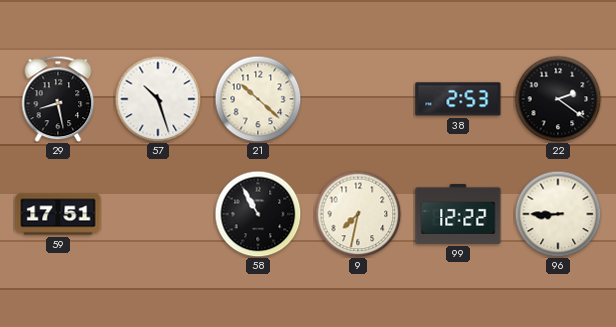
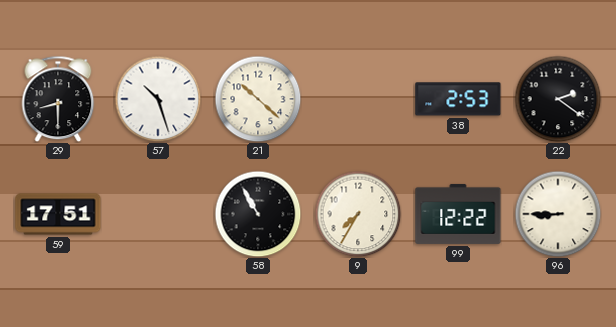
29: 8:28 -> 8:30 (58, 99)
9: 7:32 -> 7:35 (358, 214)
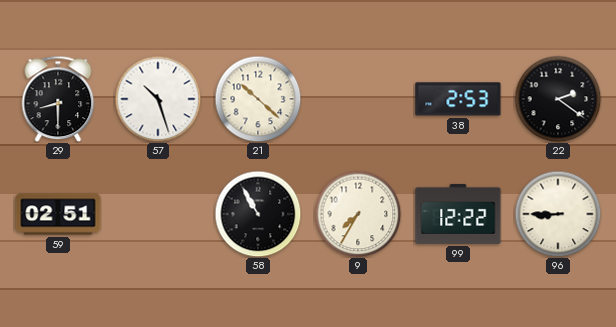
59: 17:51 -> 02:51 (58, 214)
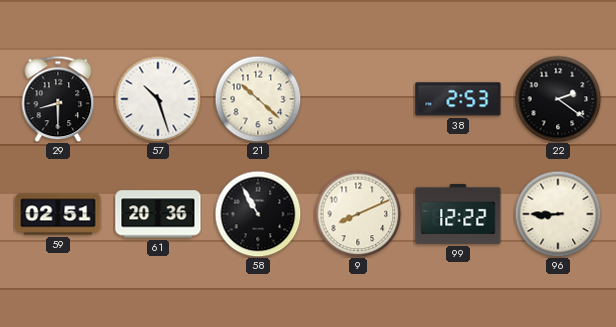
61: none -> 20:36 (158, 214)
9: 7:35 -> 8:11 (358, 214)
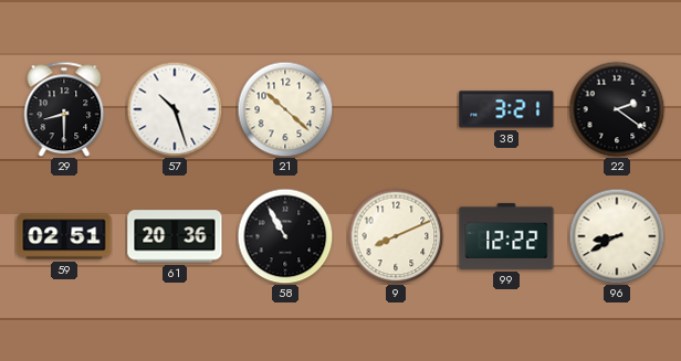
38: 2:53 -> 3:21 (506, 109)
96: 8:45 -> 8:40 (617, 236)
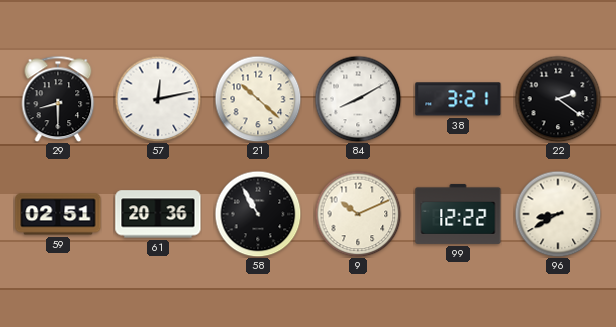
57: 10:27 -> 12:13 (158, 99)
84: none -> 8:10 (358, 99)
9: 8:11 -> 10:11 (358, 214)
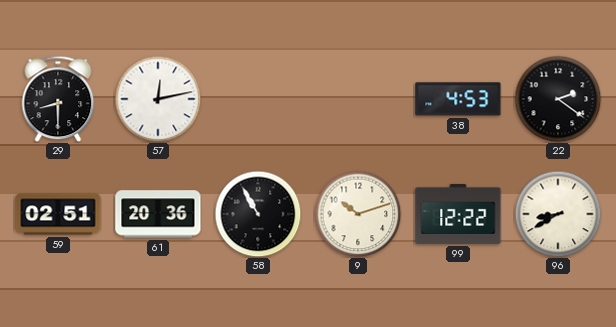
21: 10:22 -> none (258, 99)
84: 8:10 -> none (358, 99)
38: 3:21 -> 4:53 (458, 99)
9: 10:11 -> 10:12 (358, 214)
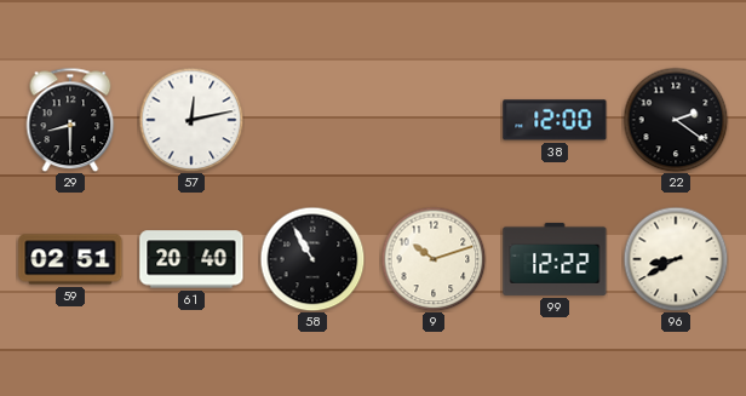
38: 4:53 -> 12:00 (555, 120)
61: 20:36 -> 20:40 (191, 259)
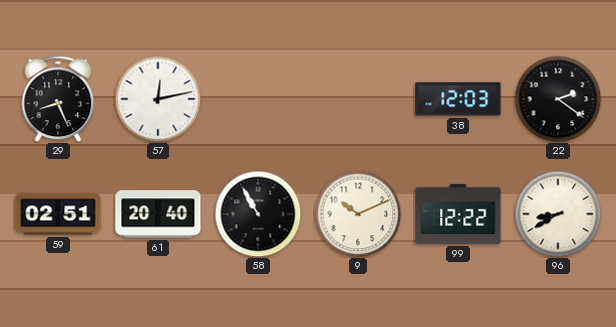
29: 8:30 -> 8:26 (58, 99)
38: 12:00 -> 12:03 (458, 99)
9: 10:12 -> 10:11 (358, 214)
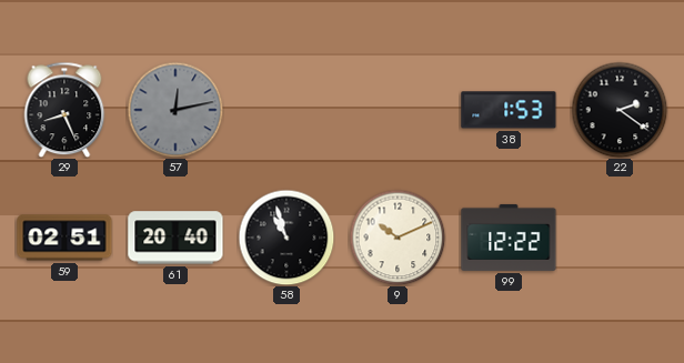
57 dial: white -> grey (175, 110)
38: 12:03 -> 1:53 (509, 110)
58: 10:55 -> 10:57 (286, 238)
96: 8:40 -> none (558, 214)
